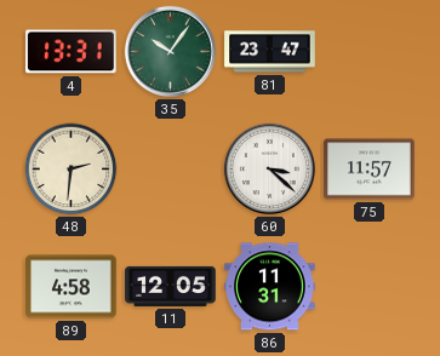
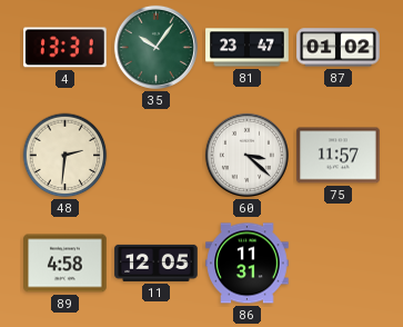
87: none -> 01:02 (339, 48)
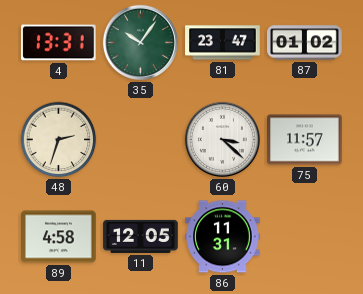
48: 2:31 -> 2:33 (59, 140)
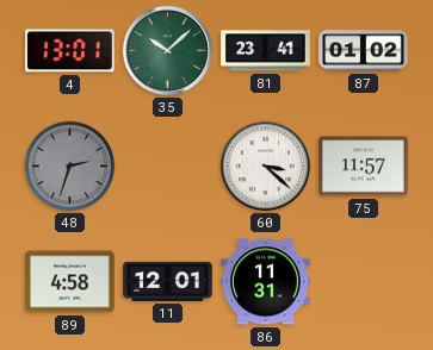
4: 13:31 -> 13:01 (70, 51)
35: 10:06 -> 10:08 (167, 50)
81: 23:47 -> 23:41 (266, 51)
48 dial: cream -> grey (70, 167)
11: 12:05 -> 12:01 (168, 281)
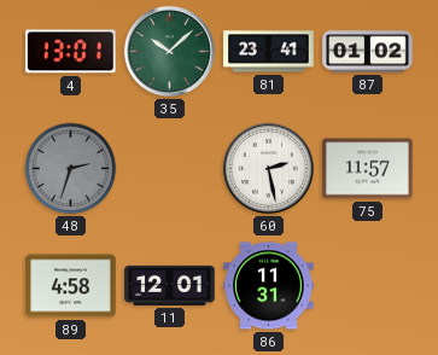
60: 3:22 -> 2:28 (268, 168)
